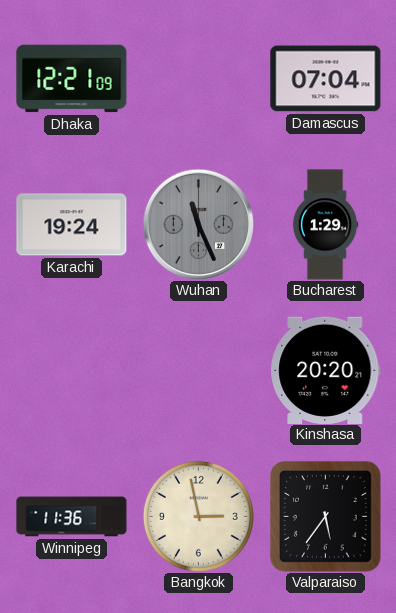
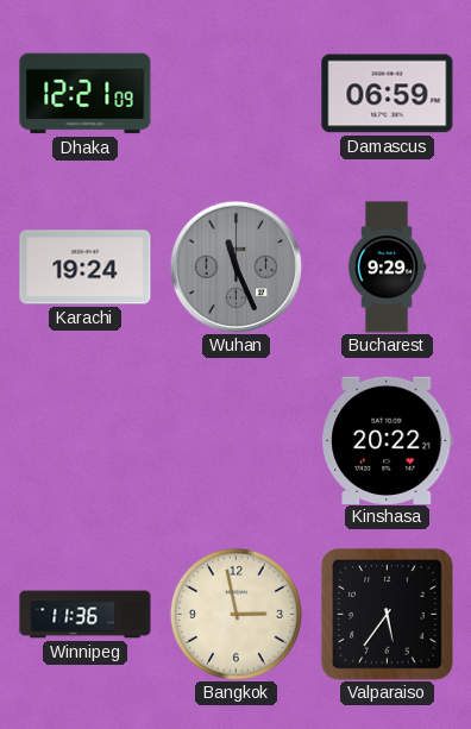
Damascus: 07:04 -> 06:59 (388, 94)
Bucharest: 1:29 -> 9:29 (387, 268)
Kinshasa: 20:20 -> 20:22 (388, 440)
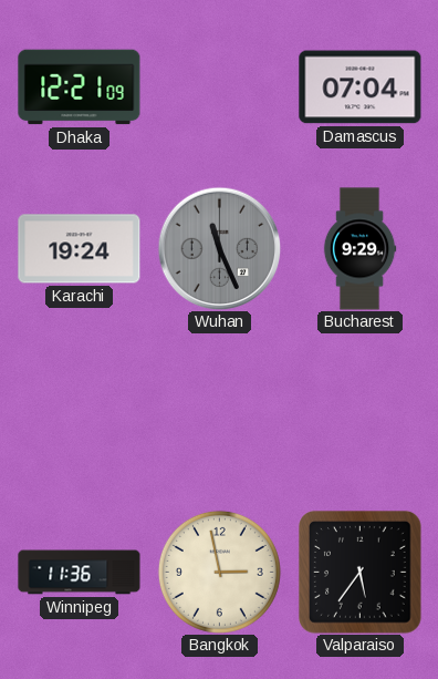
Damascus: 06:59 -> 07:04 (361, 88)
Kinshasa: 20:22 -> none (388, 440)
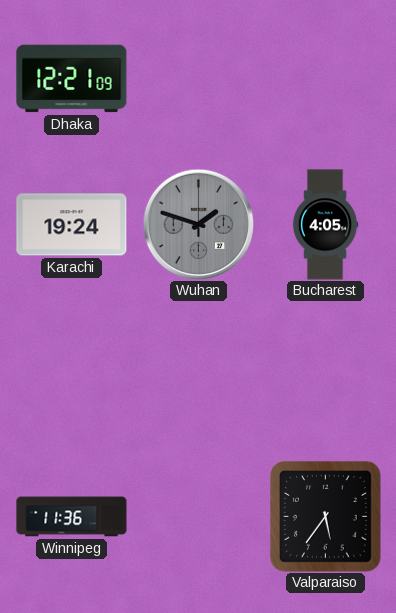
Damascus: 07:04 -> none (361, 88)
Wuhan: 11:26 -> 1:48 (198, 224)
Bucharest: 9:29 -> 4:05 (325, 225)
Bangkok: 2:58 -> none (219, 572)
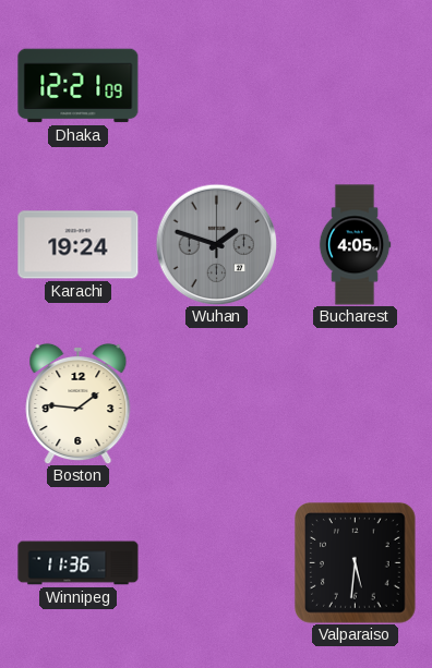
Boston: none -> 1:46 (79, 403)
Valparaiso: 5:36 -> 5:31 (356, 563)
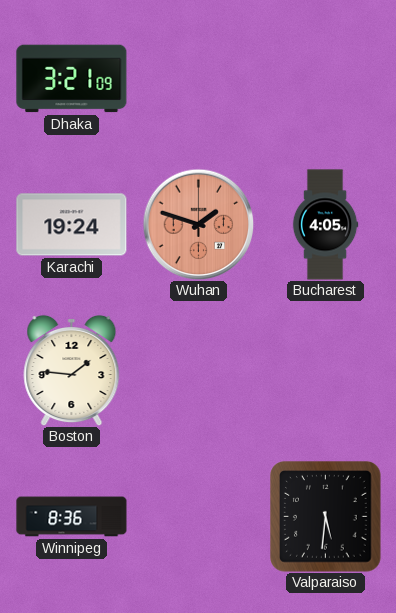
Dhaka: 12:21 -> 3:21 (72, 79)
Wuhan dial: grey -> salmon (198, 224)
Winnipeg: 11:36 -> 8:36 (72, 517)
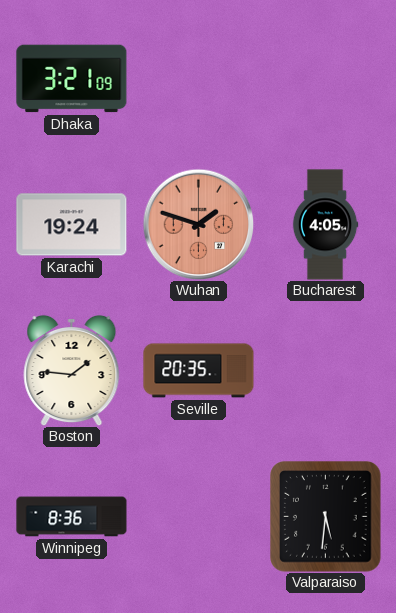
Seville: none -> 20:35 (199, 371)
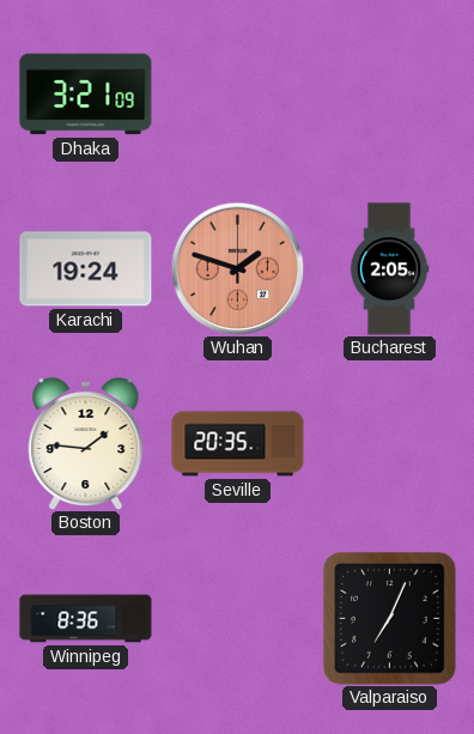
Bucharest: 4:05 -> 2:05 (389, 269)
Valparaiso: 5:31 -> 7:04 (390, 619)
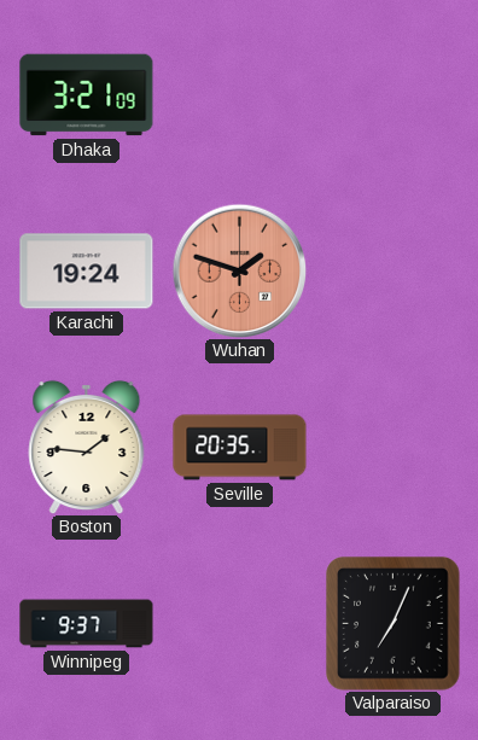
Bucharest: 2:05 -> none (389, 269)
Winnipeg: 8:36 -> 9:37 (87, 624)
